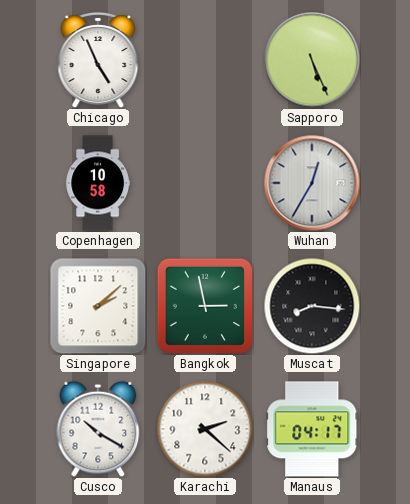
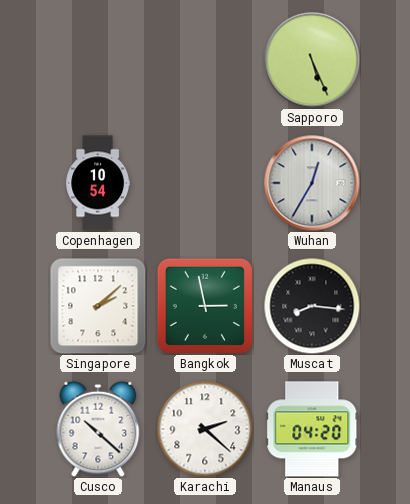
Chicago: 4:56 -> none (98, 60)
Copenhagen: 10:58 -> 10:54 (98, 183)
Cusco: 10:20 -> 10:22 (98, 429)
Manaus: 04:17 -> 04:20 (312, 429)
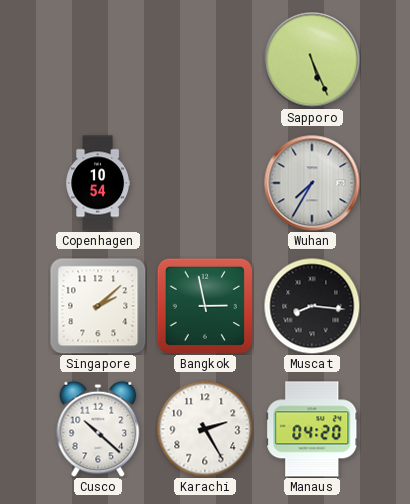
Wuhan: 12:35 -> 7:35 (312, 183)
Karachi: 2:22 -> 2:25 (205, 429)
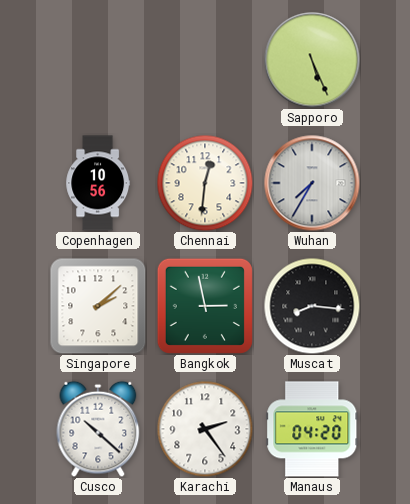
Copenhagen: 10:54 -> 10:56 (98, 183)
Chennai: none -> 12:31 (205, 183)
Karachi: 2:25 -> 2:24 (205, 429)
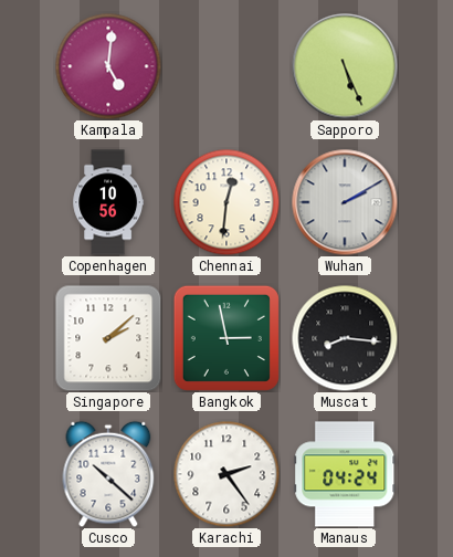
Kampala: none -> 5:01 (108, 66)
Wuhan: 7:35 -> 2:10 (345, 202)
Manaus: 04:20 -> 04:24 (345, 474)
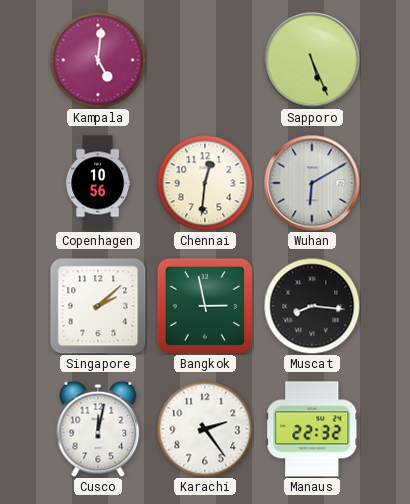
Wuhan: 2:10 -> 6:10 (312, 183)
Cusco: 10:22 -> 12:02 (98, 429)
Manaus: 04:24 -> 22:32 (312, 429)
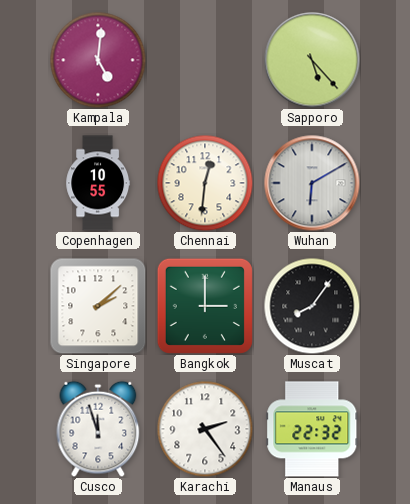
Sapporo: 5:26 -> 5:23 (312, 60)
Copenhagen: 10:56 -> 10:55 (98, 183)
Bangkok: 2:58 -> 3:00 (205, 306)
Muscat: 8:16 -> 8:06 (312, 306)
Cusco: 12:02 -> 11:57 (98, 429)
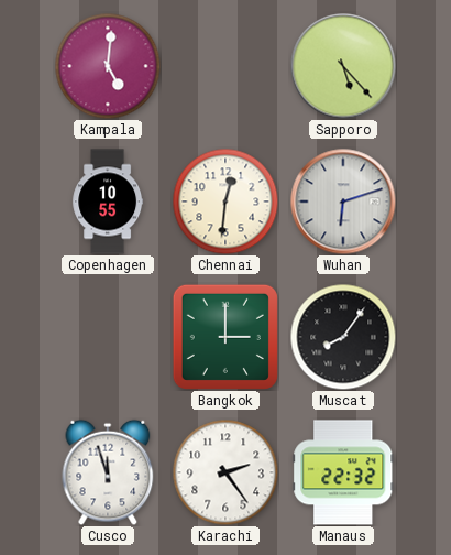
Wuhan: 6:10 -> 6:12 (343, 202)
Singapore: 2:08 -> none (98, 306)
